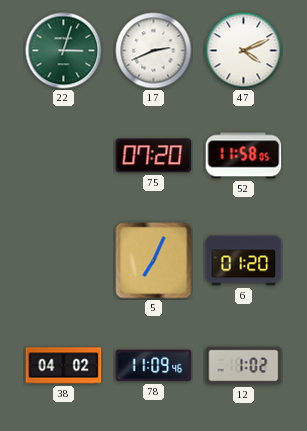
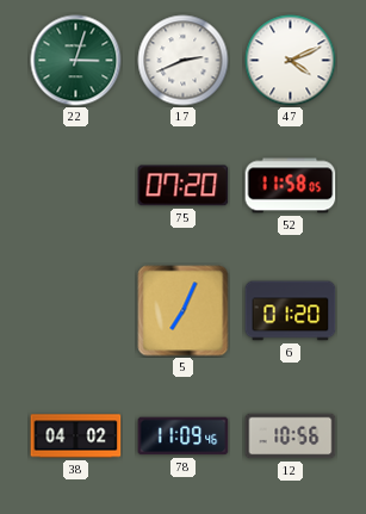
12: 1:02 -> 10:56 (291, 436)
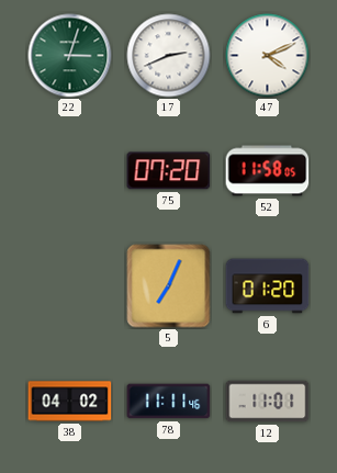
78: 11:09 -> 11:11 (169, 402)
12: 10:56 -> 11:01 (268, 402)
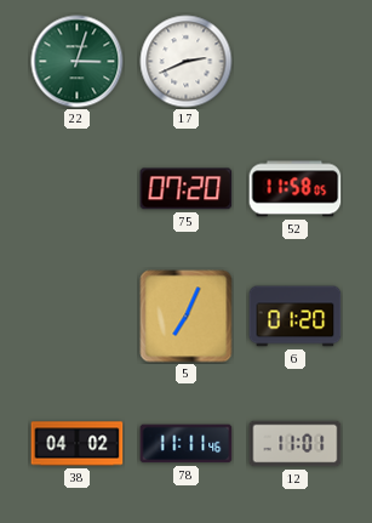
47: 4:11 -> none (268, 56)
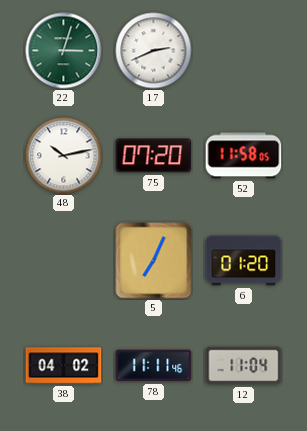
48: none -> 10:13 (64, 156)
12: 11:01 -> 11:04 (244, 366)
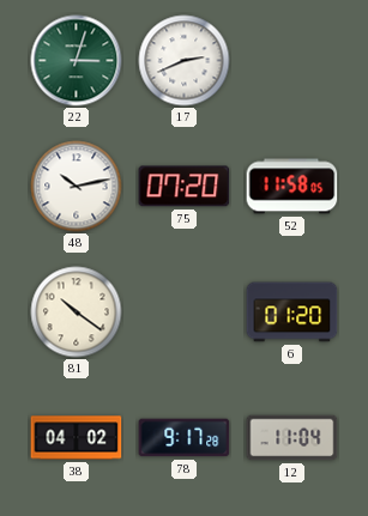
81: none -> 10:21 (77, 312)
5: 7:04 -> none (154, 261)
78: 11:11 -> 9:17 (185, 438)
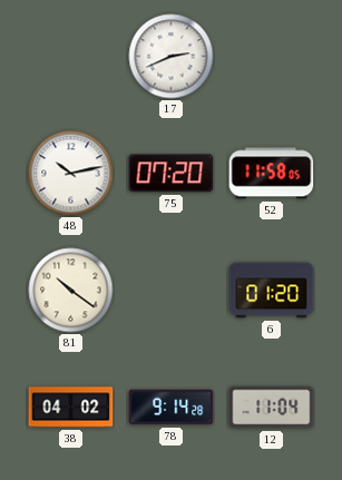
22: 3:03 -> none (77, 61)
78: 9:17 -> 9:14 (172, 408)
